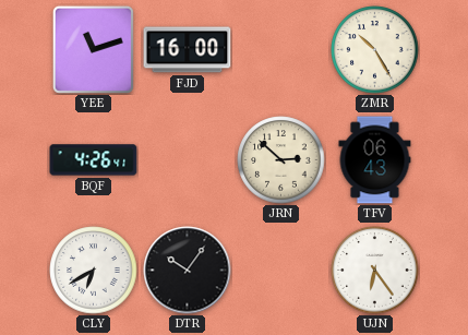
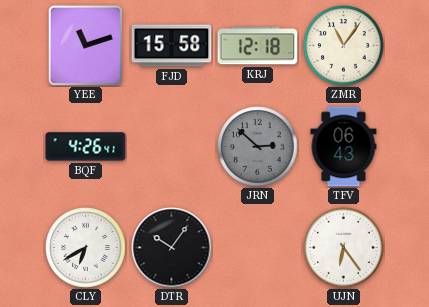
FJD: 16:00 -> 15:58 (172, 46)
KRJ: none -> 12:18 (258, 46)
ZMR: 10:25 -> 11:06 (344, 46)
JRN dial: cream -> grey (258, 147)
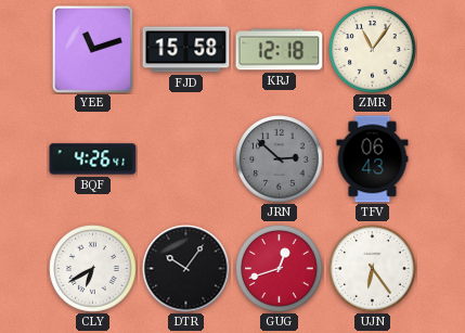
GUG: none -> 12:42 (280, 269)
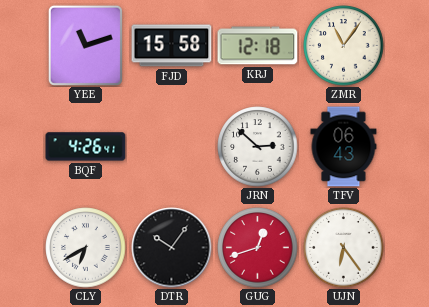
JRN dial: grey -> white (258, 147)
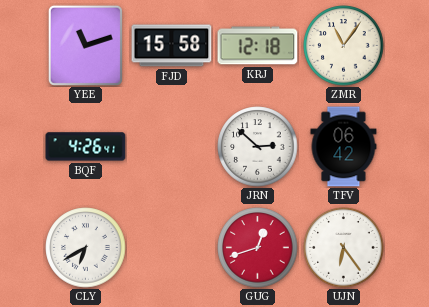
TFV: 06:43 -> 06:42 (344, 147)
DTR: 10:06 -> none (172, 248)
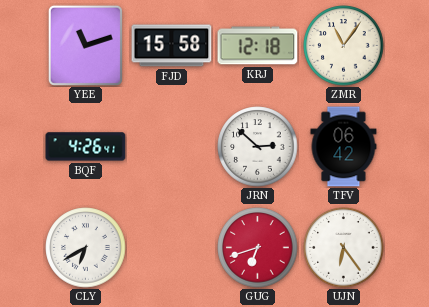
GUG: 12:42 -> 6:42 (258, 248)
